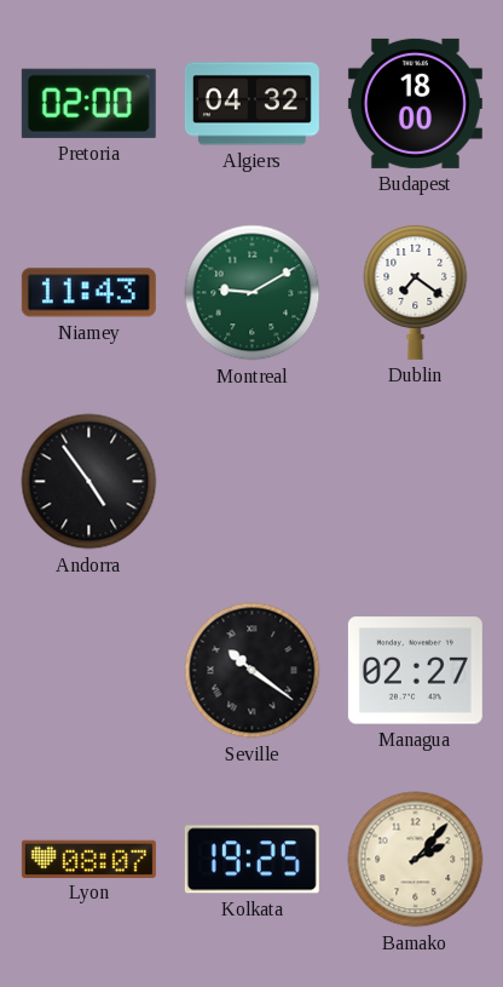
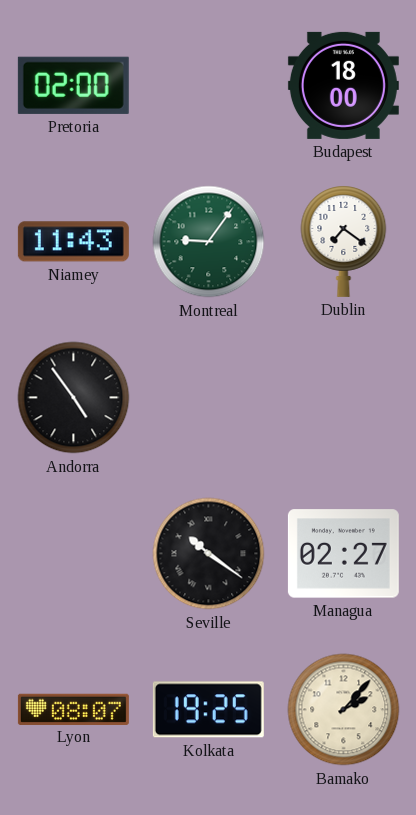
Algiers: 04:32 -> none (251, 104)
Montreal: 9:10 -> 9:06 (209, 242)
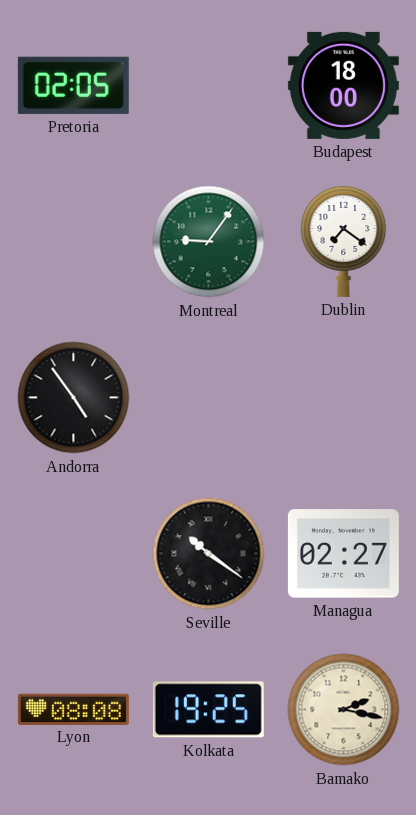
Pretoria: 02:00 -> 02:05 (73, 85)
Niamey: 11:43 -> none (73, 242)
Lyon: 08:07 -> 08:08 (73, 709)
Bamako: 2:07 -> 2:17 (344, 710)
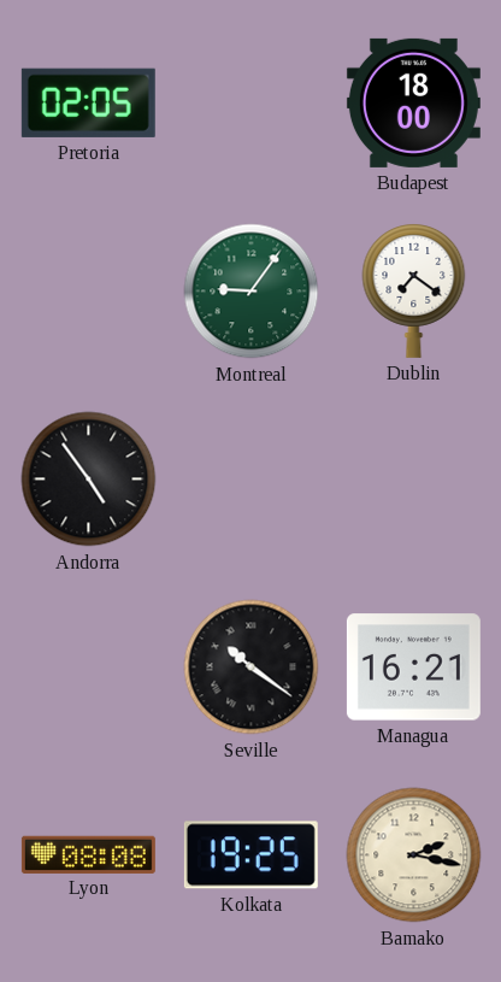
Managua: 02:27 -> 16:21 (413, 668)
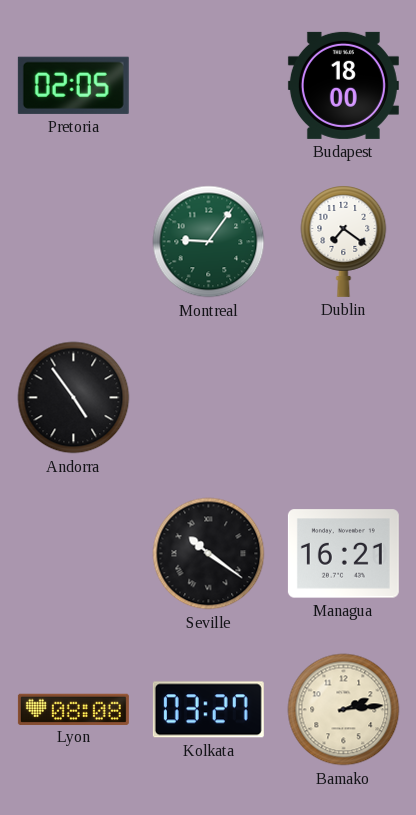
Kolkata: 19:25 -> 03:27 (208, 710)
Bamako: 2:17 -> 2:14 (344, 710)
